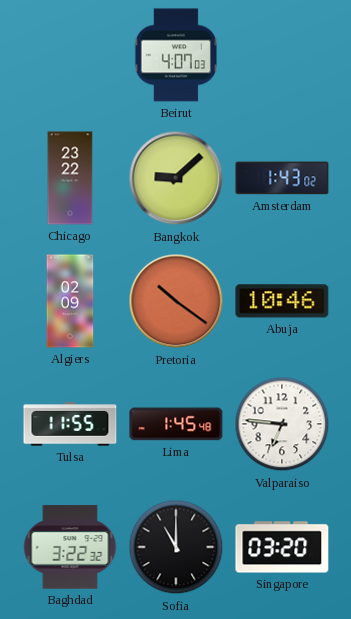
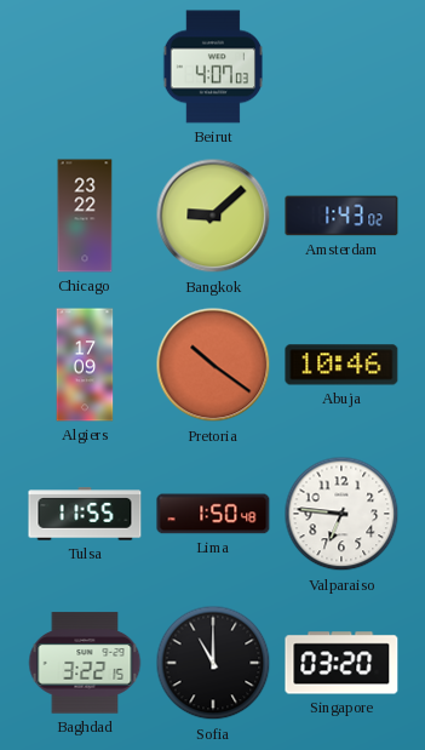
Algiers: 02:09 -> 17:09 (85, 365)
Lima: 1:45 -> 1:50 (213, 514)
Baghdad: 3:22:32 -> 3:22:15 (85, 663)
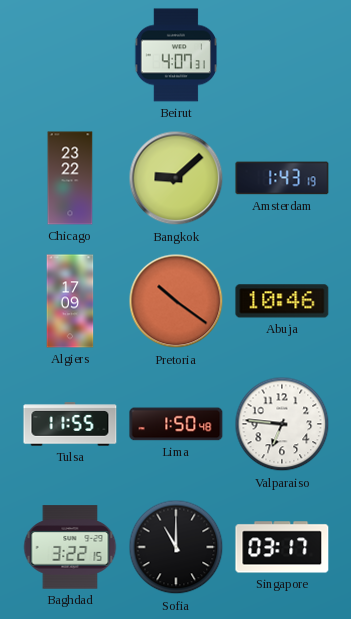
Beirut: 4:07:03 -> 4:07:31 (175, 55)
Amsterdam: 1:43:02 -> 1:43:19 (282, 178)
Singapore: 03:20 -> 03:17 (282, 547)
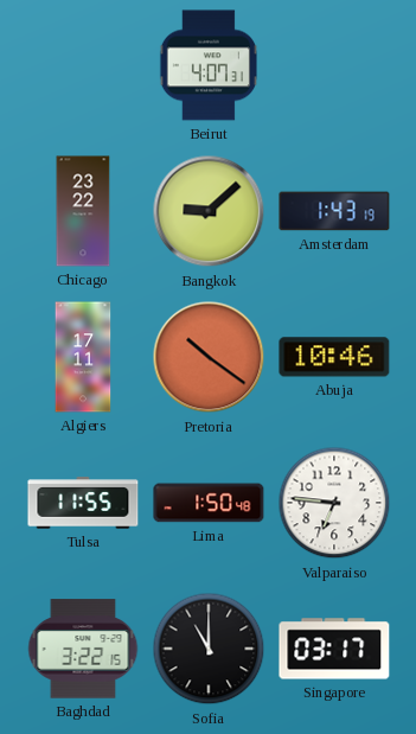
Algiers: 17:09 -> 17:11 (83, 357)
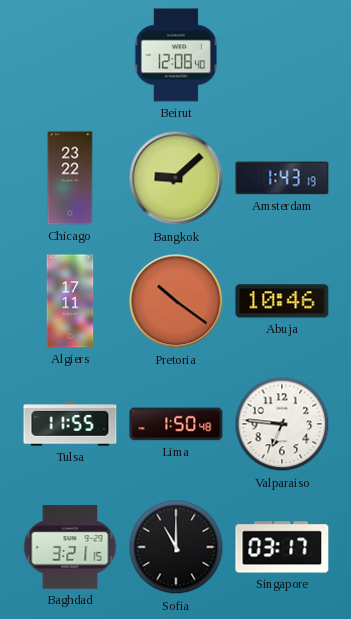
Beirut: 4:07 -> 12:08 (175, 55)
Baghdad: 3:22 -> 3:21 (70, 547)
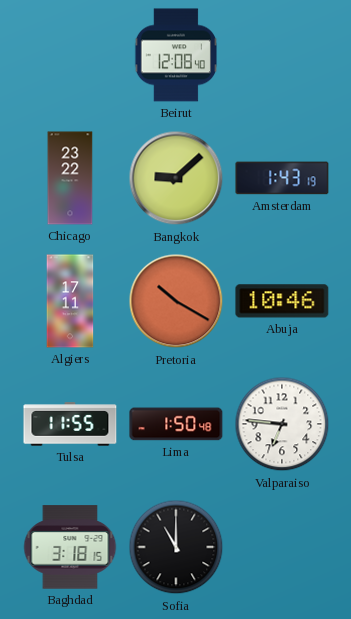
Pretoria: 10:21 -> 10:20 (176, 301)
Baghdad: 3:21 -> 3:18 (70, 547)
Singapore: 03:17 -> none (282, 547)
